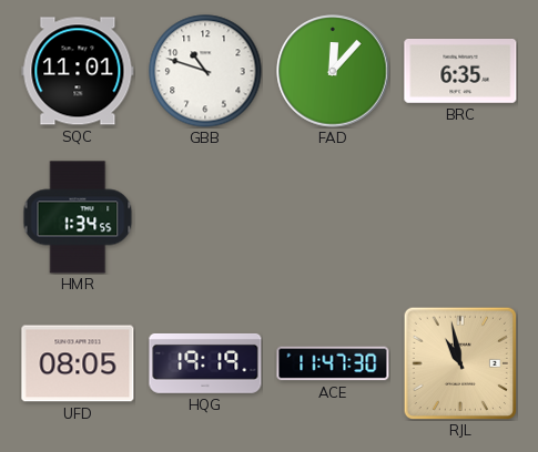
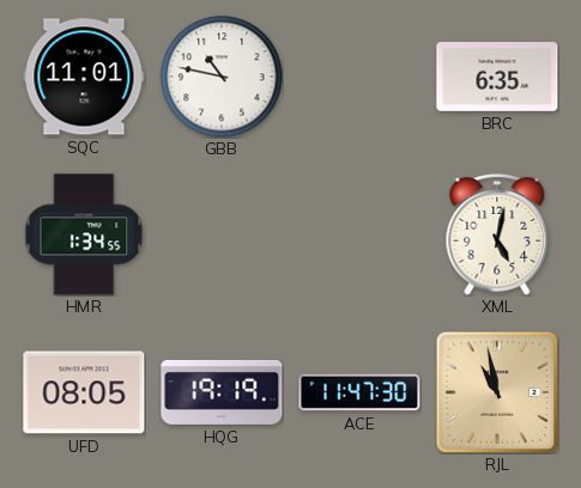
GBB: 10:48 -> 10:47 (222, 77)
FAD: 12:07 -> none (333, 71)
XML: none -> 5:02 (497, 234)
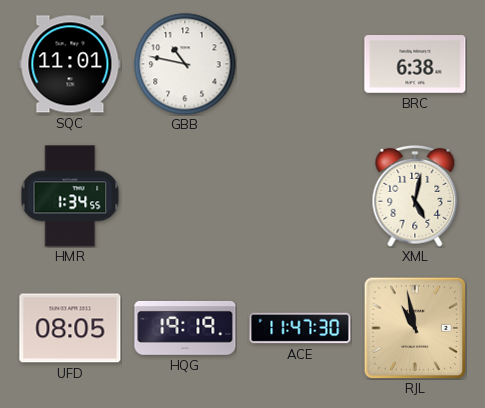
BRC: 6:35 -> 6:38 (415, 65)
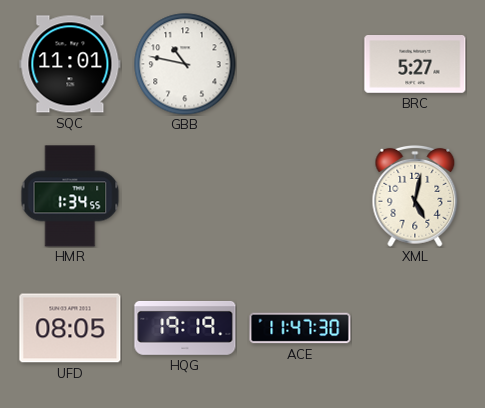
BRC: 6:38 -> 5:27 (415, 65)
RJL: 10:58 -> none (414, 327)
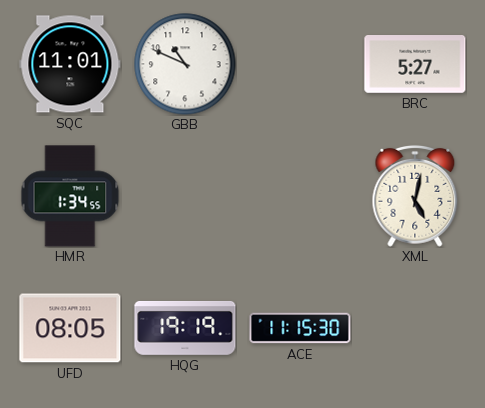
GBB: 10:47 -> 10:49 (185, 64)
ACE: 11:47 -> 11:15 (300, 328)
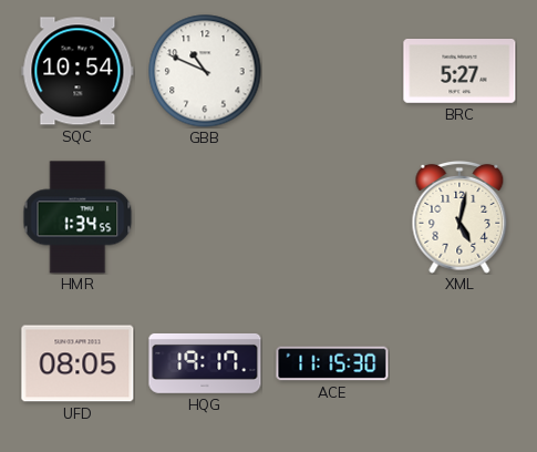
SQC: 11:01 -> 10:54 (78, 71)
HQG: 19:19 -> 19:17 (205, 363)
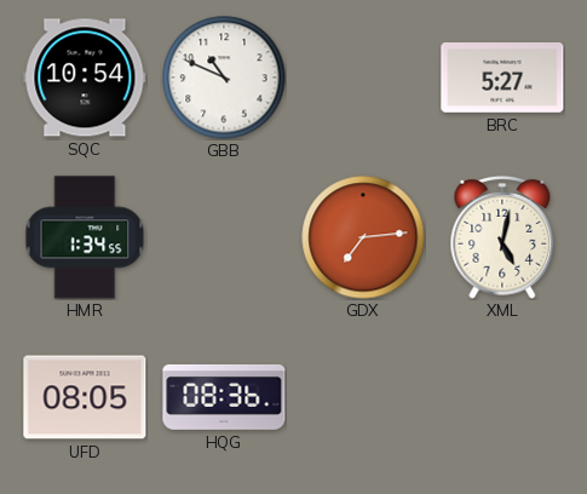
GDX: none -> 7:14 (363, 237)
HQG: 19:17 -> 08:36 (224, 397)
ACE: 11:15 -> none (332, 363)
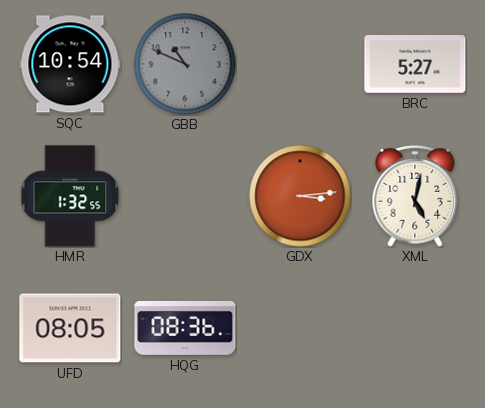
GBB dial: white -> grey (185, 64)
HMR: 1:34 -> 1:32 (70, 196)
GDX: 7:14 -> 3:14 (300, 196)
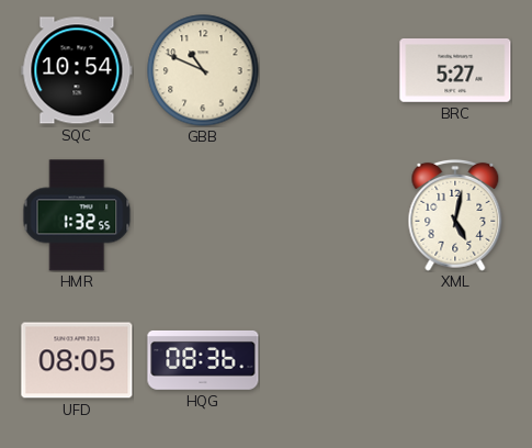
GBB dial: grey -> cream (203, 70)
GDX: 3:14 -> none (300, 196)
